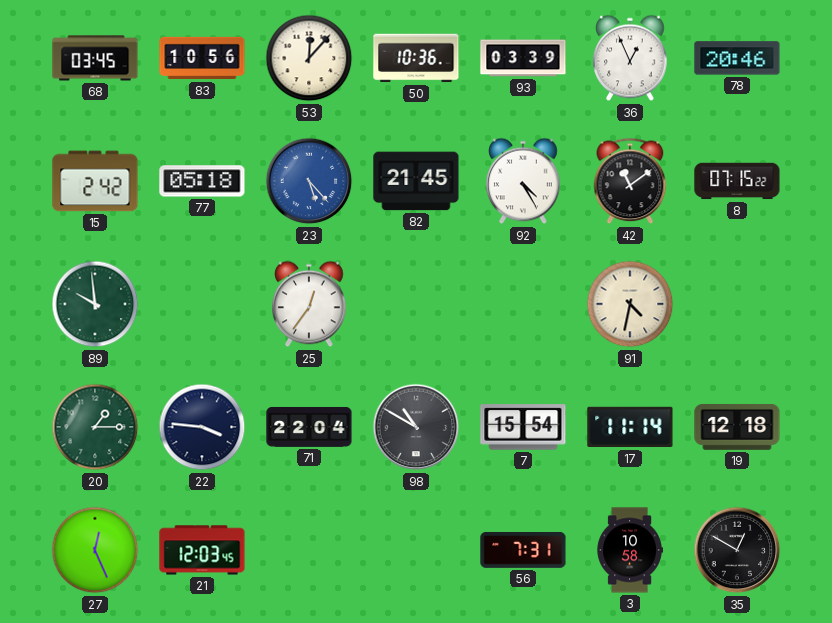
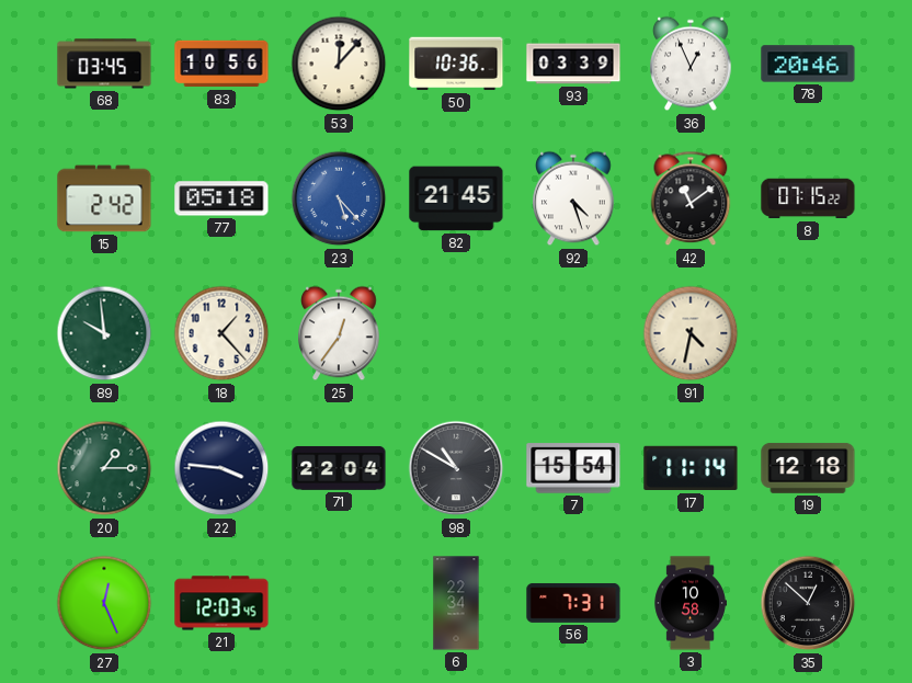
92: 4:25 -> 4:27 (573, 198)
18: none -> 1:23 (221, 333)
6: none -> 22:34 (456, 603)
35: 12:50 -> 12:52 (808, 603)
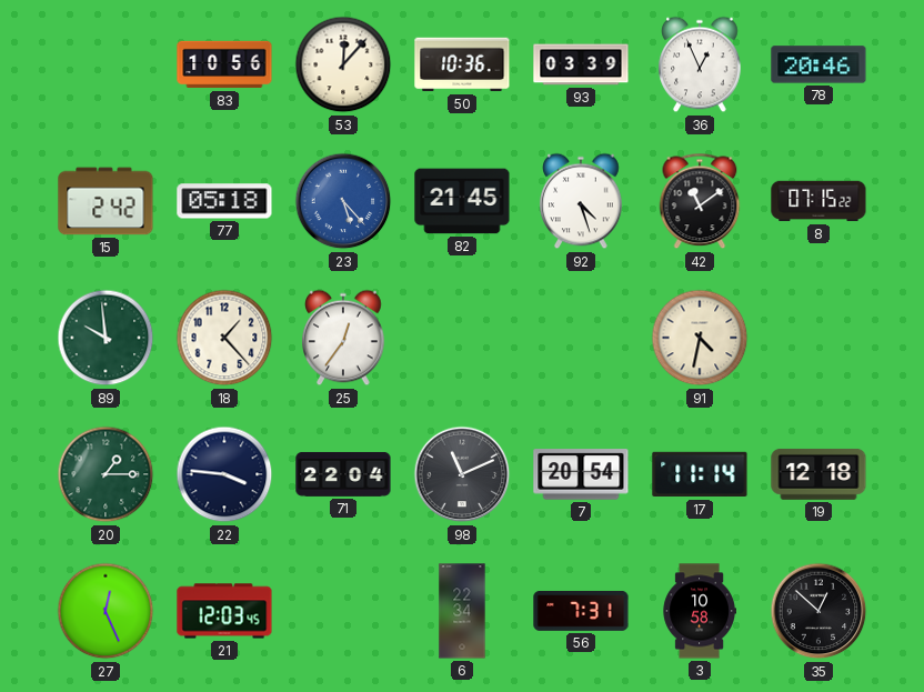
68: 03:45 -> none (104, 64)
98: 10:50 -> 11:11 (462, 474)
7: 15:54 -> 20:54 (581, 474)
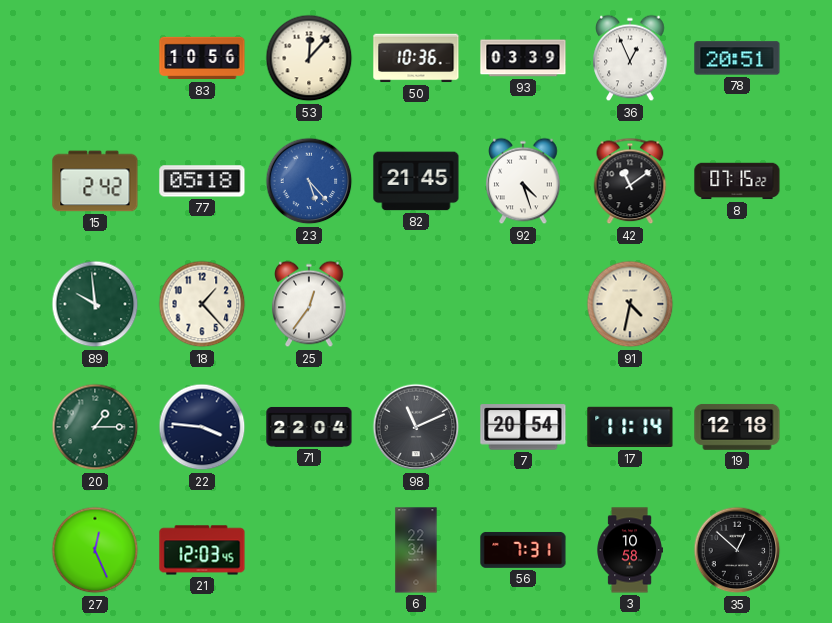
78: 20:46 -> 20:51 (737, 58)
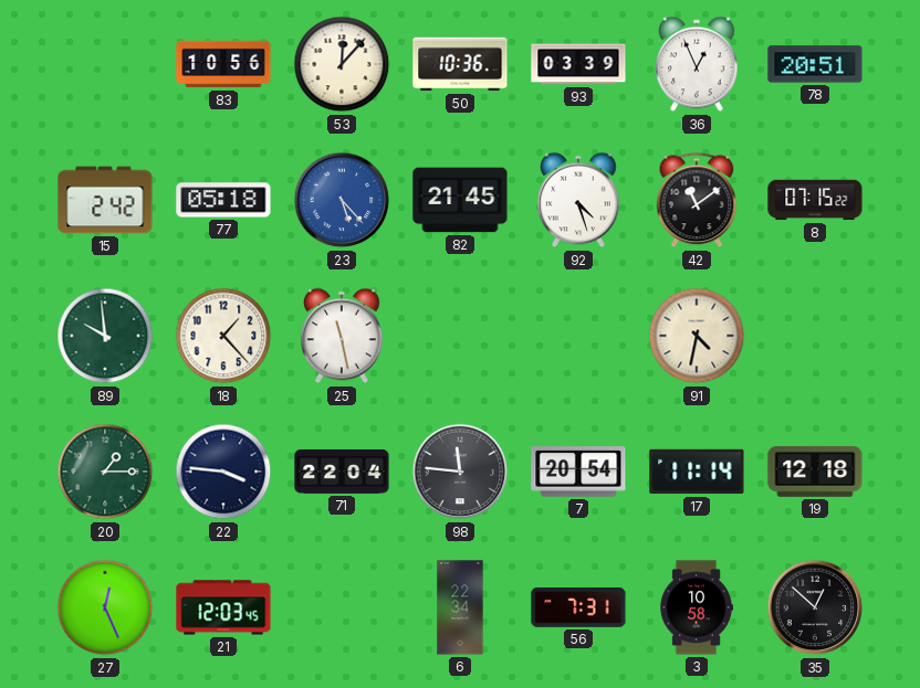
25: 12:36 -> 11:28 (342, 336)
98: 11:11 -> 11:46 (460, 472)
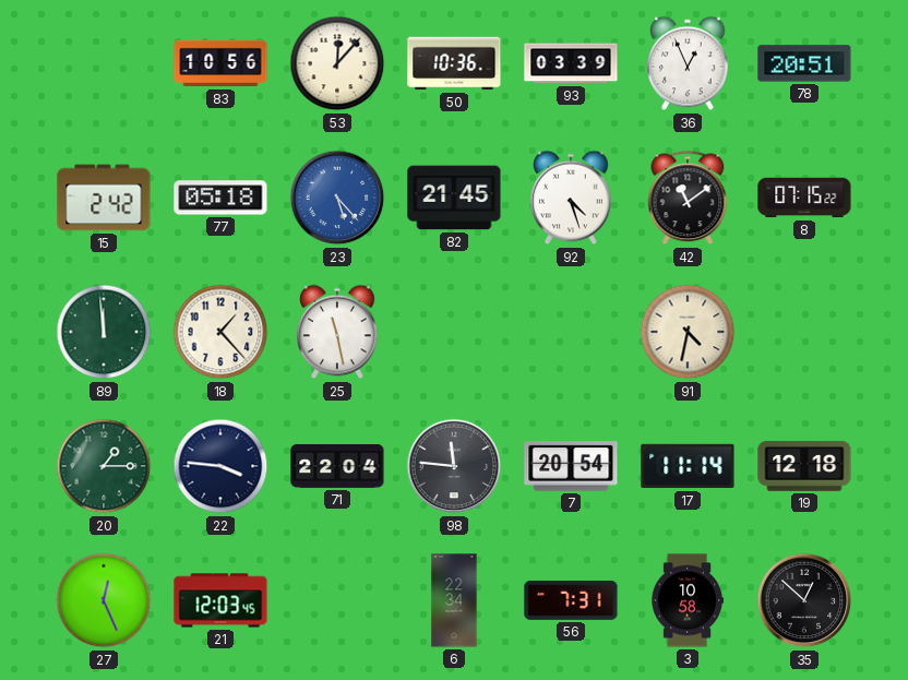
89: 9:59 -> 11:59 (104, 332)
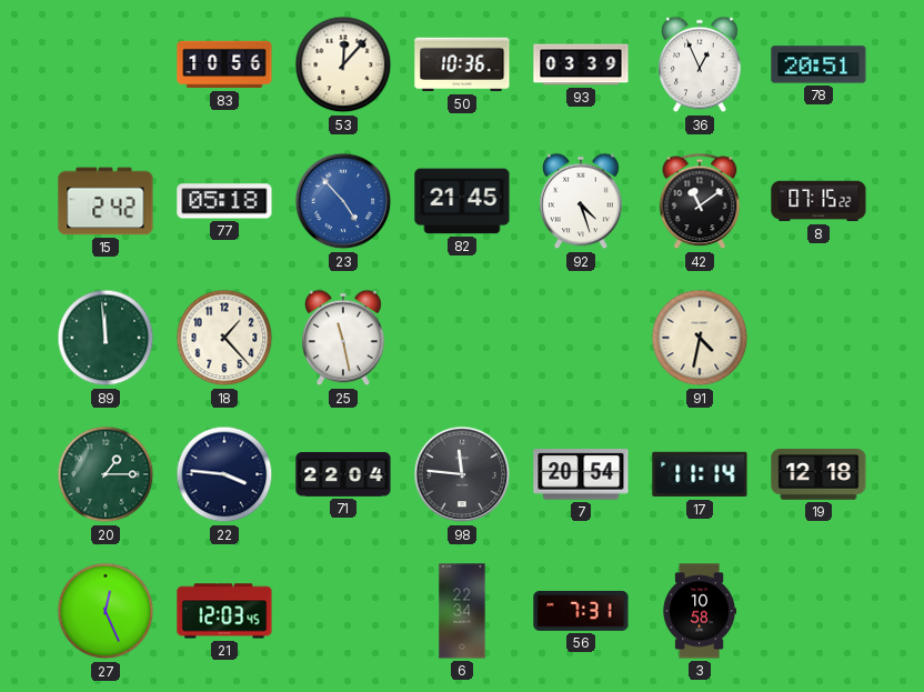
23: 5:23 -> 4:53 (343, 201)
35: 12:52 -> none (804, 600)
